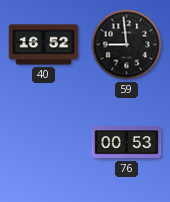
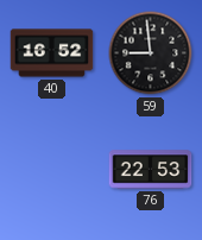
76: 00:53 -> 22:53 (151, 170)
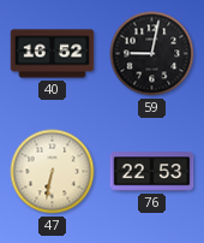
59: 8:59 -> 9:02 (152, 54)
47: none -> 6:32 (53, 172)
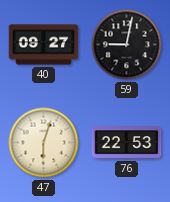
40: 16:52 -> 09:27 (44, 45)
47: 6:32 -> 6:03 (44, 143)
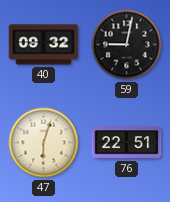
40: 09:27 -> 09:32 (44, 45)
76: 22:53 -> 22:51 (127, 143)
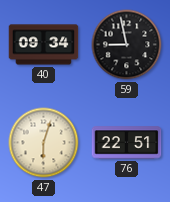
40: 09:32 -> 09:34 (44, 45)
59: 9:02 -> 8:58 (127, 45)
